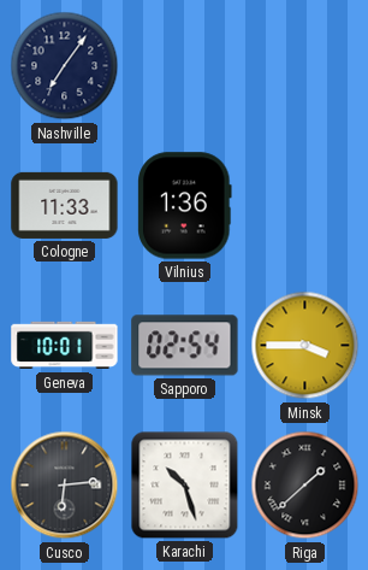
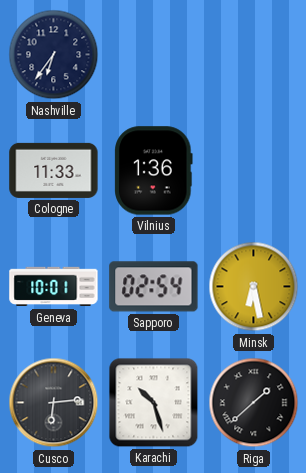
Nashville: 7:06 -> 6:36 (54, 55)
Minsk: 3:45 -> 6:28 (254, 287)
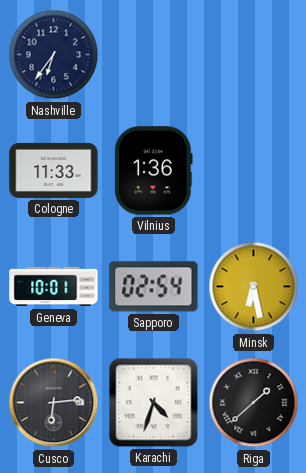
Karachi: 10:27 -> 4:33 (154, 403)
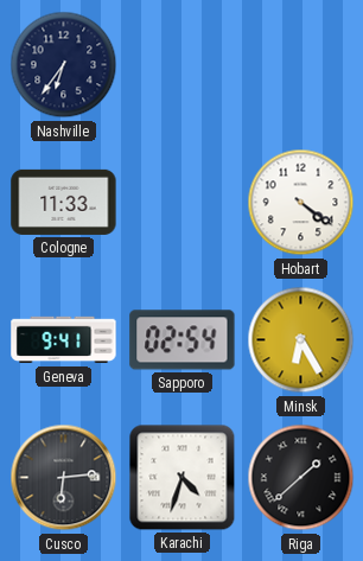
Vilnius: 1:36 -> none (154, 171)
Hobart: none -> 4:21 (301, 203)
Geneva: 10:01 -> 9:41 (64, 340)
Minsk: 6:28 -> 6:25 (301, 340)
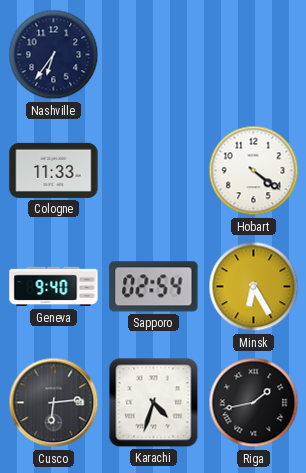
Geneva: 9:41 -> 9:40 (54, 287)
Riga: 1:38 -> 1:43 (254, 403)
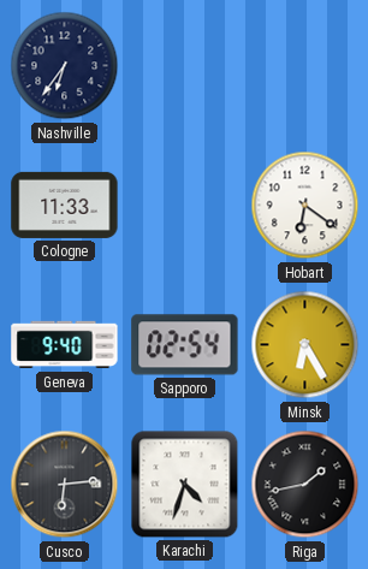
Hobart: 4:21 -> 6:21 (305, 206)
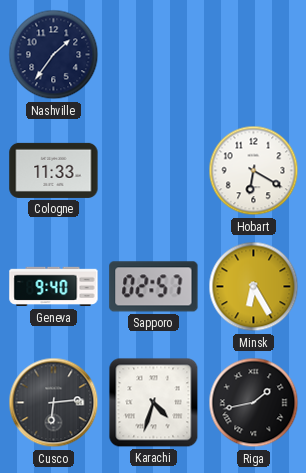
Nashville: 6:36 -> 1:36 (54, 55)
Hobart: 6:21 -> 6:20 (254, 171)
Sapporo: 02:54 -> 02:57 (154, 287)
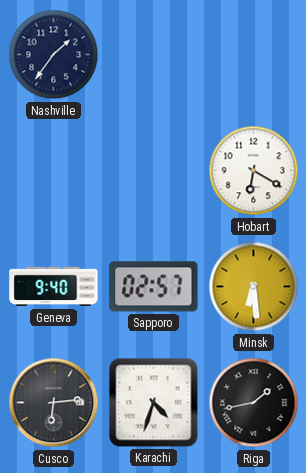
Cologne: 11:33 -> none (54, 170)
Minsk: 6:25 -> 6:29 (254, 287)
